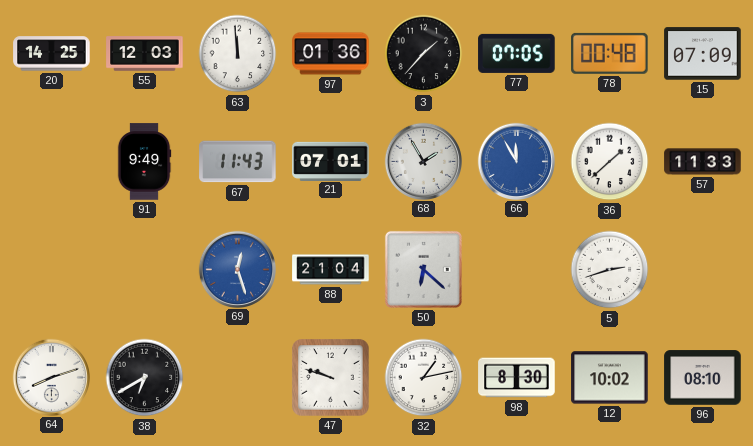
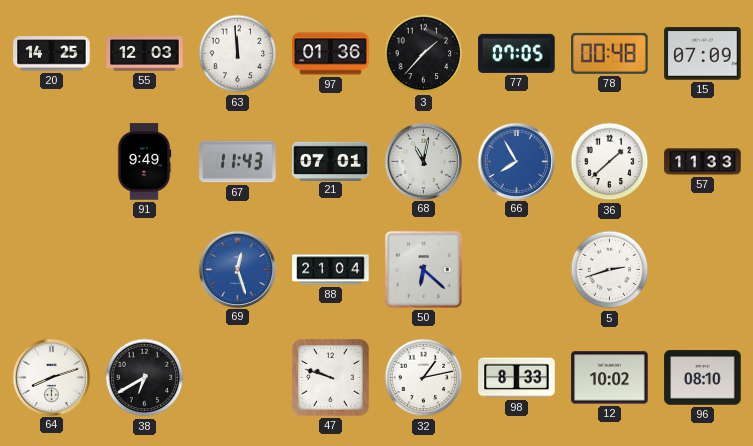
68: 1:55 -> 11:02 (423, 161)
66: 11:55 -> 7:55 (516, 161)
98: 8:30 -> 8:33 (517, 378)
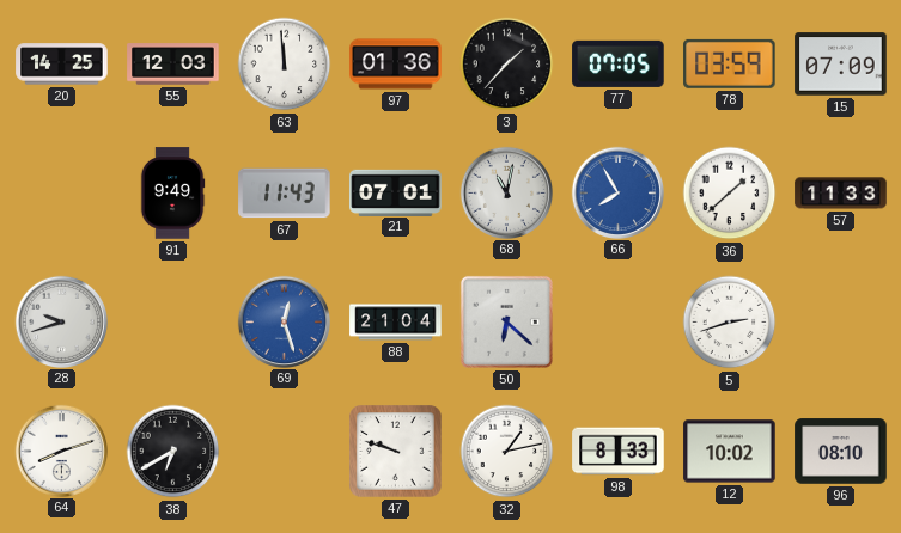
78: 00:48 -> 03:59 (730, 63)
28: none -> 9:42 (61, 321)
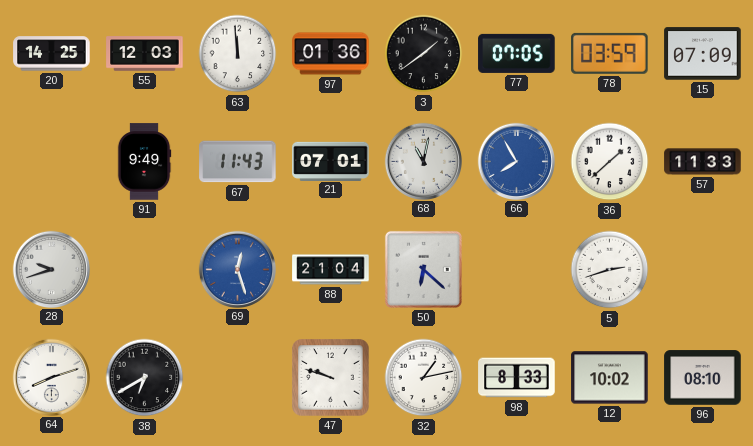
3: 1:37 -> 1:39 (424, 54)
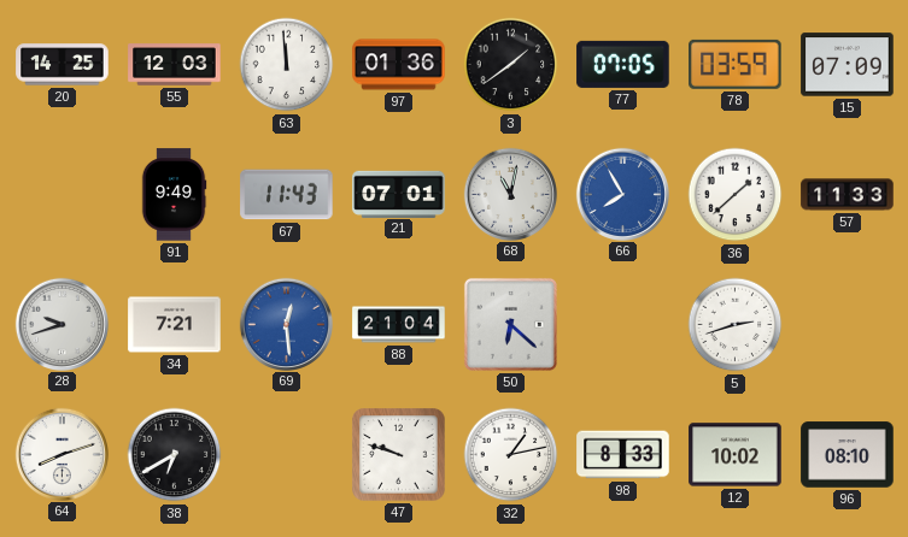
34: none -> 7:21 (175, 325)
69: 12:27 -> 12:29 (286, 324)
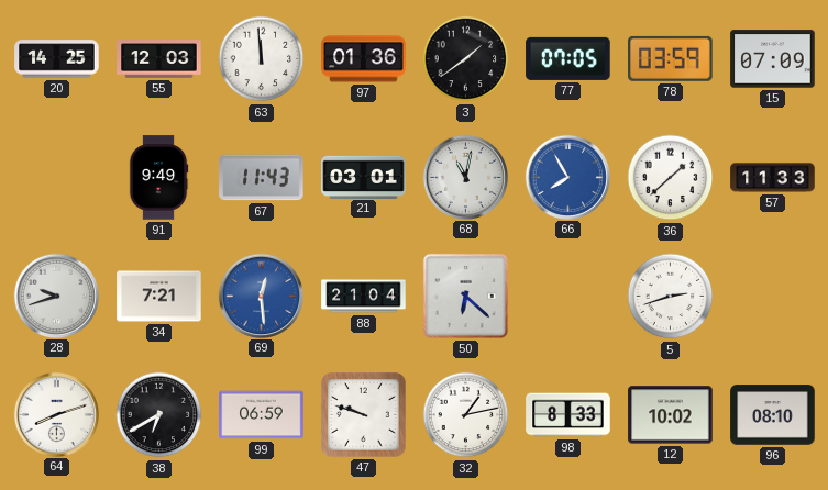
21: 07:01 -> 03:01 (364, 177)
99: none -> 06:59 (262, 415)
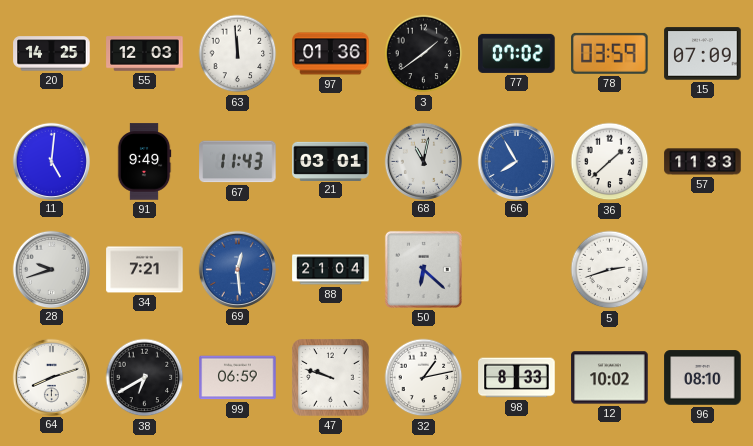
77: 07:05 -> 07:02 (517, 53)
11: none -> 5:01 (51, 161)
